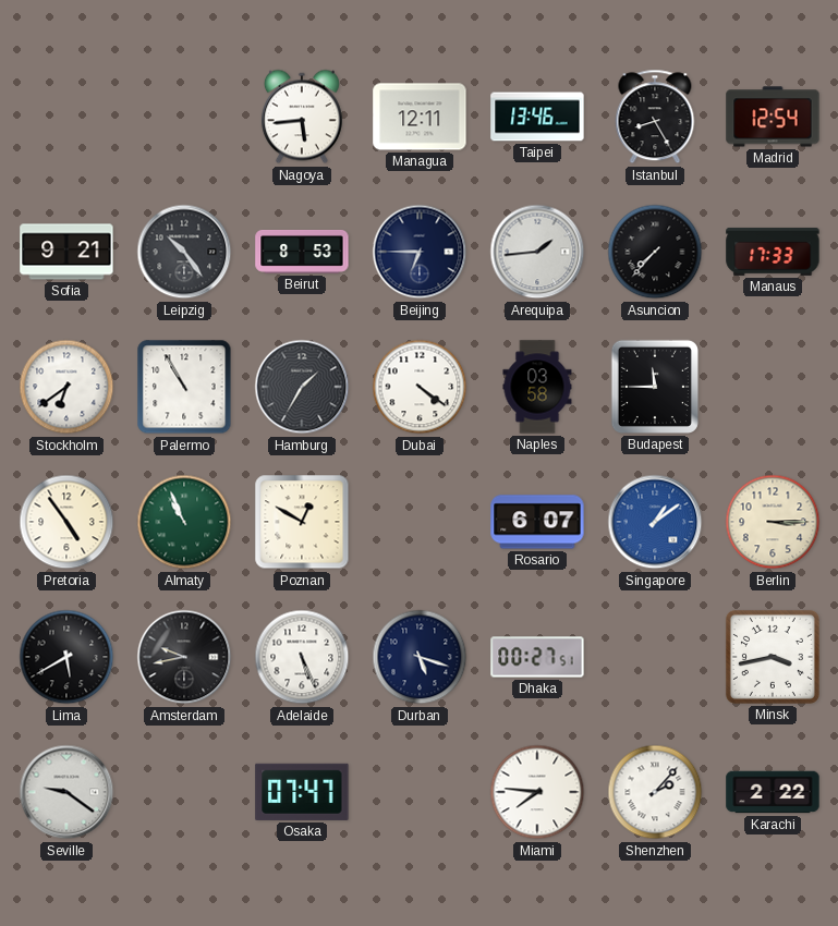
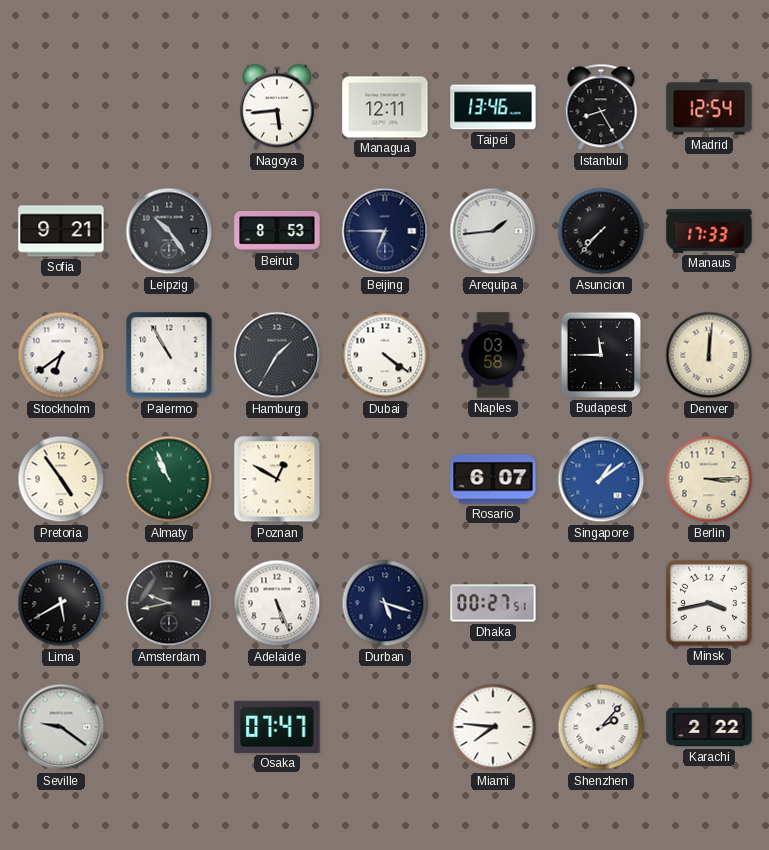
Denver: none -> 12:01 (709, 355)
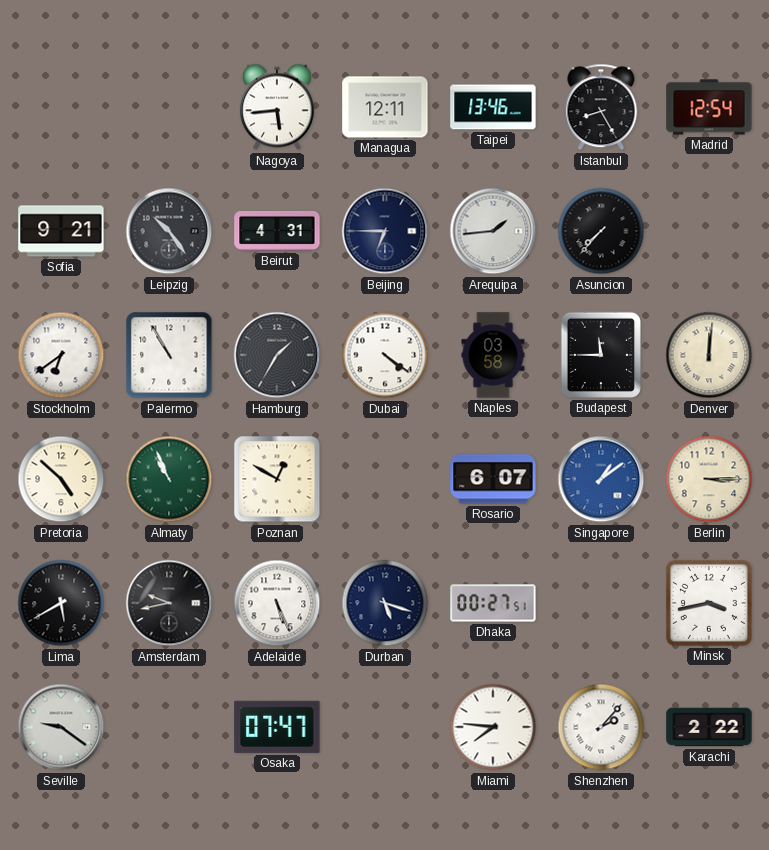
Beirut: 8:53 -> 4:31 (277, 232)
Manaus: 17:33 -> none (709, 231)
Pretoria: 4:54 -> 4:52 (61, 479)
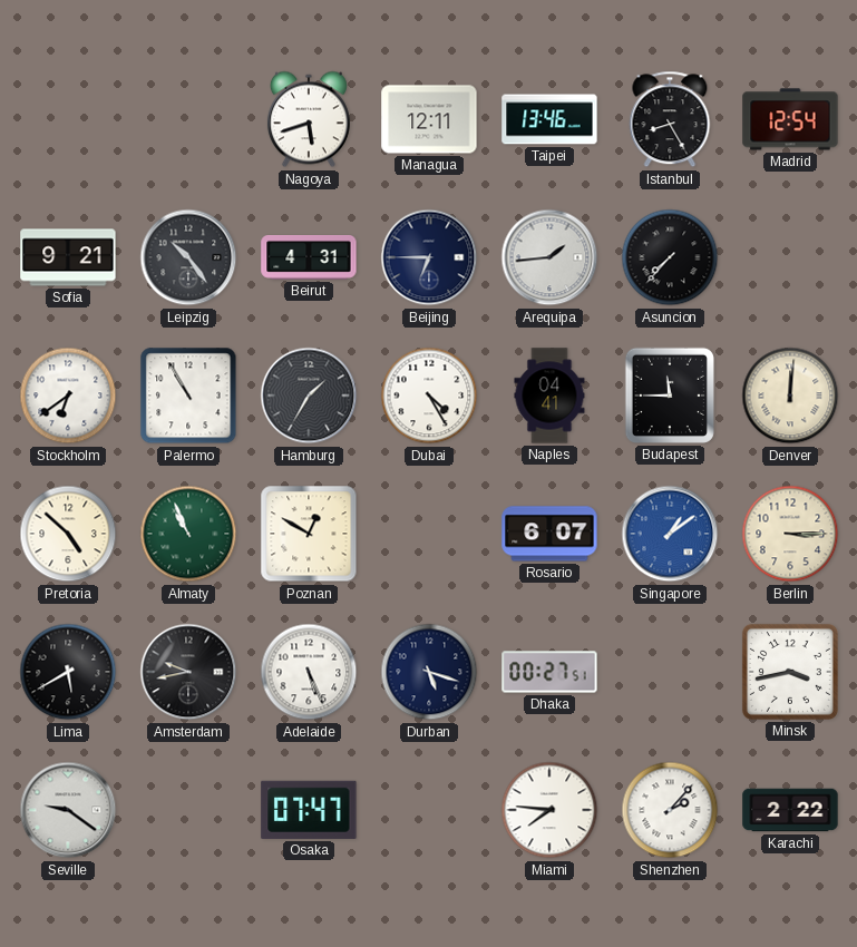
Nagoya: 5:44 -> 5:42 (309, 119)
Dubai: 4:21 -> 4:25 (429, 396)
Naples: 03:58 -> 04:41 (549, 396)
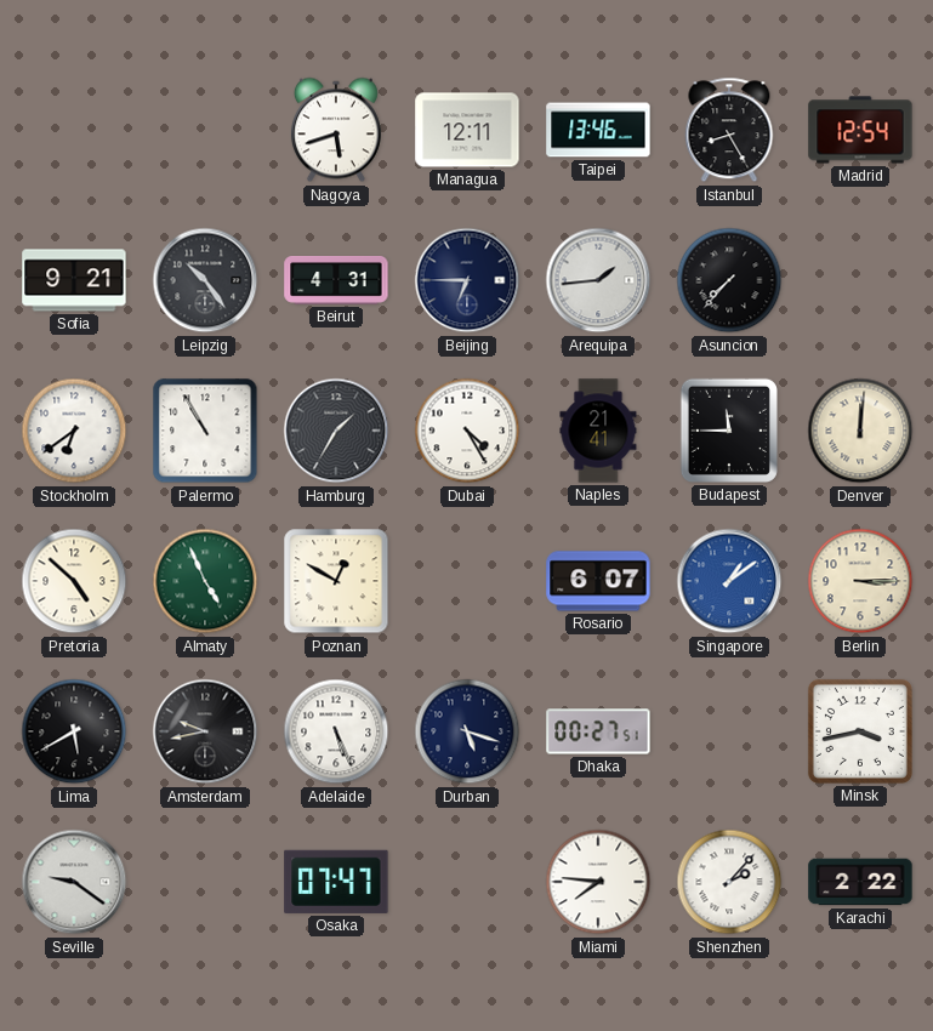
Naples: 04:41 -> 21:41 (598, 431)
Almaty: 10:56 -> 4:56 (205, 581)
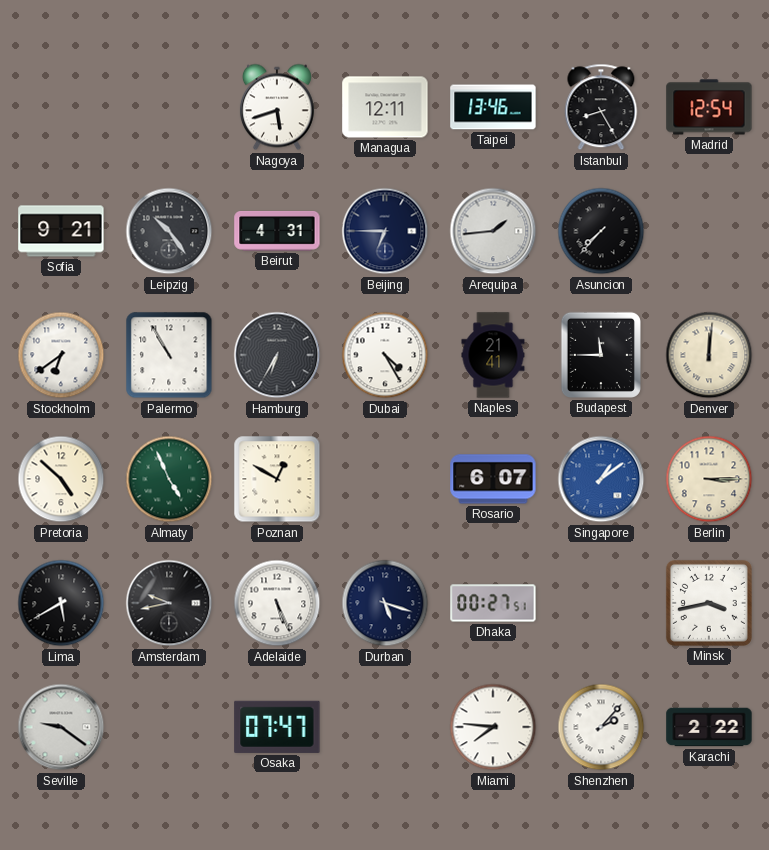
Hamburg: 1:35 -> 6:35 (277, 355)
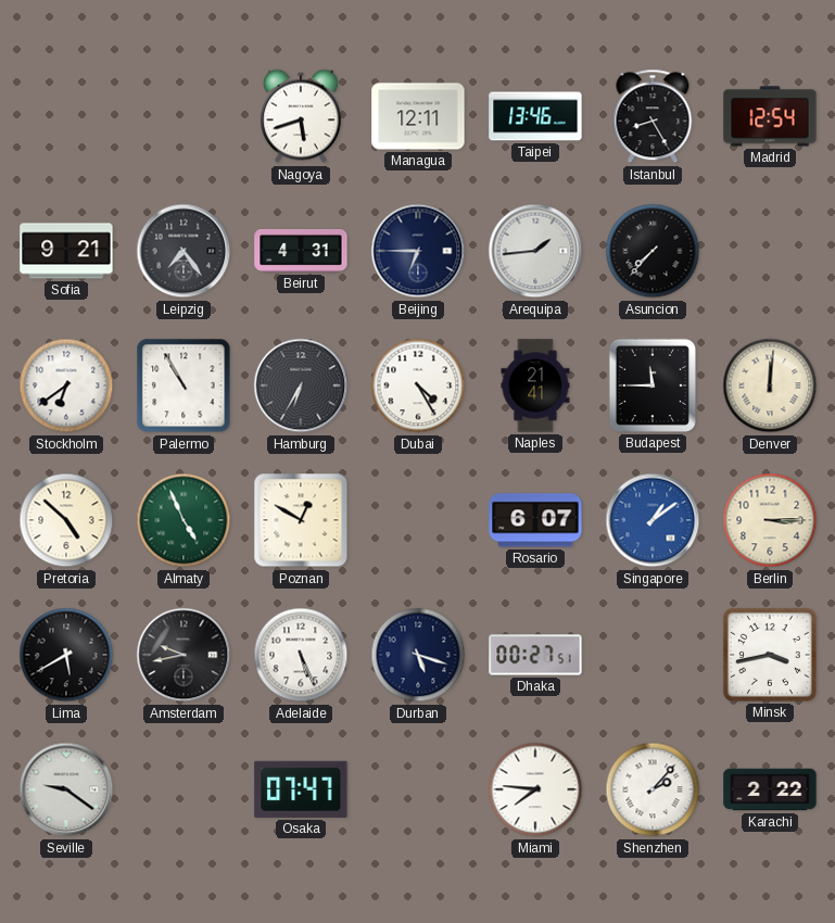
Leipzig: 10:24 -> 7:24 (184, 251)
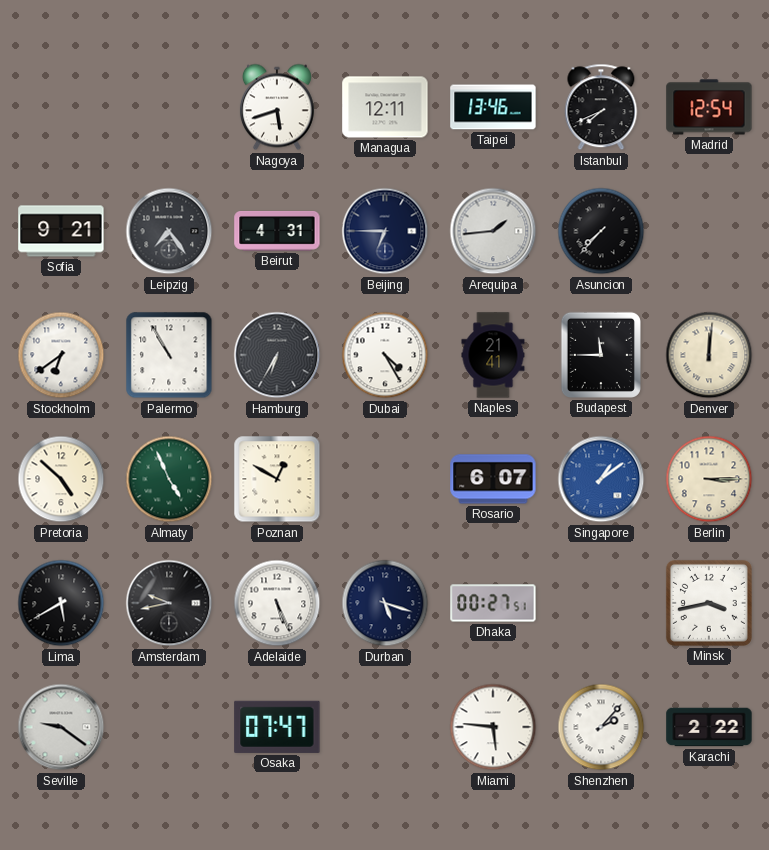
Istanbul: 8:25 -> 7:41 (601, 107)
Miami: 7:46 -> 5:46 (493, 727)
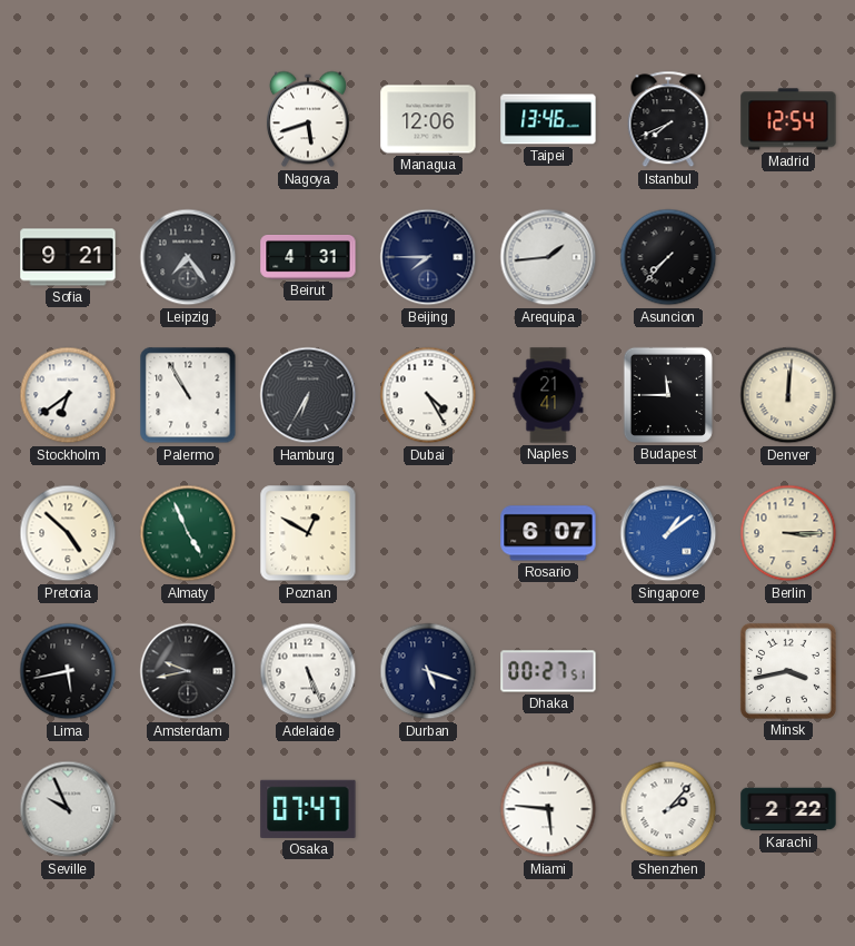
Managua: 12:11 -> 12:06 (428, 119)
Beijing: 6:45 -> 7:45 (428, 257)
Lima: 5:40 -> 5:43 (68, 671)
Seville: 9:21 -> 9:56 (68, 809)
